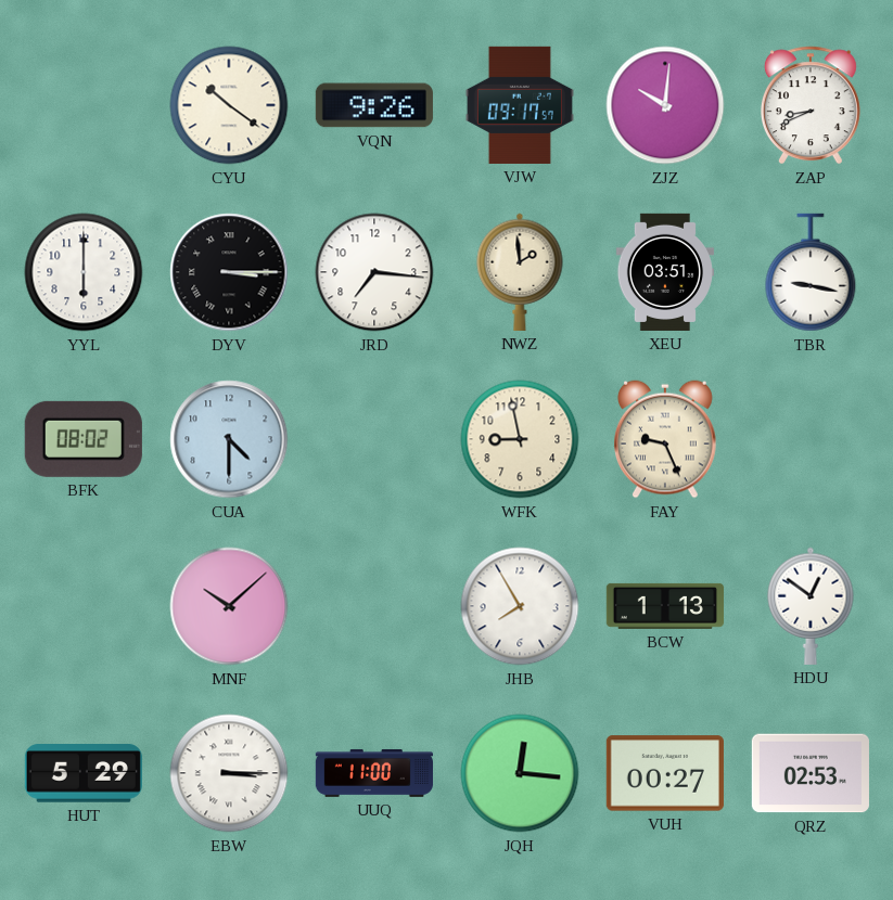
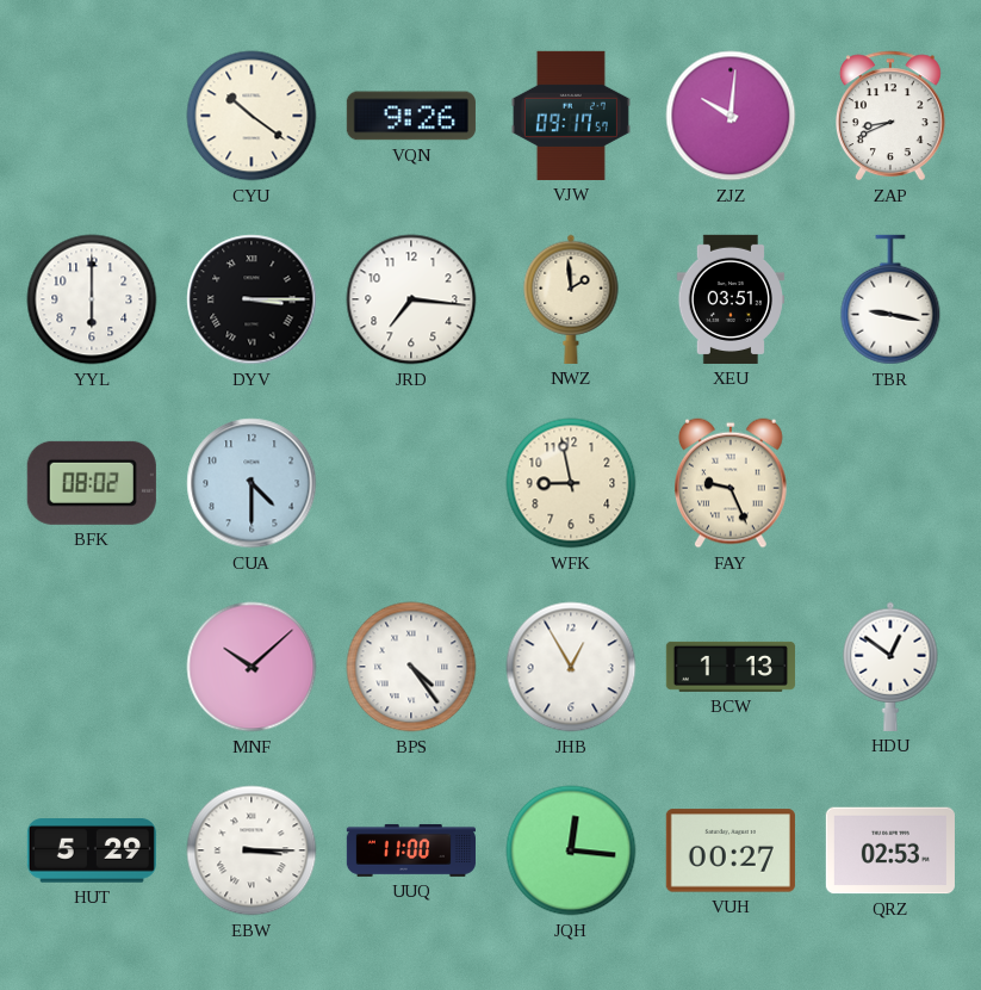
BPS: none -> 4:24 (411, 667)
JHB: 7:55 -> 12:55 (571, 667)
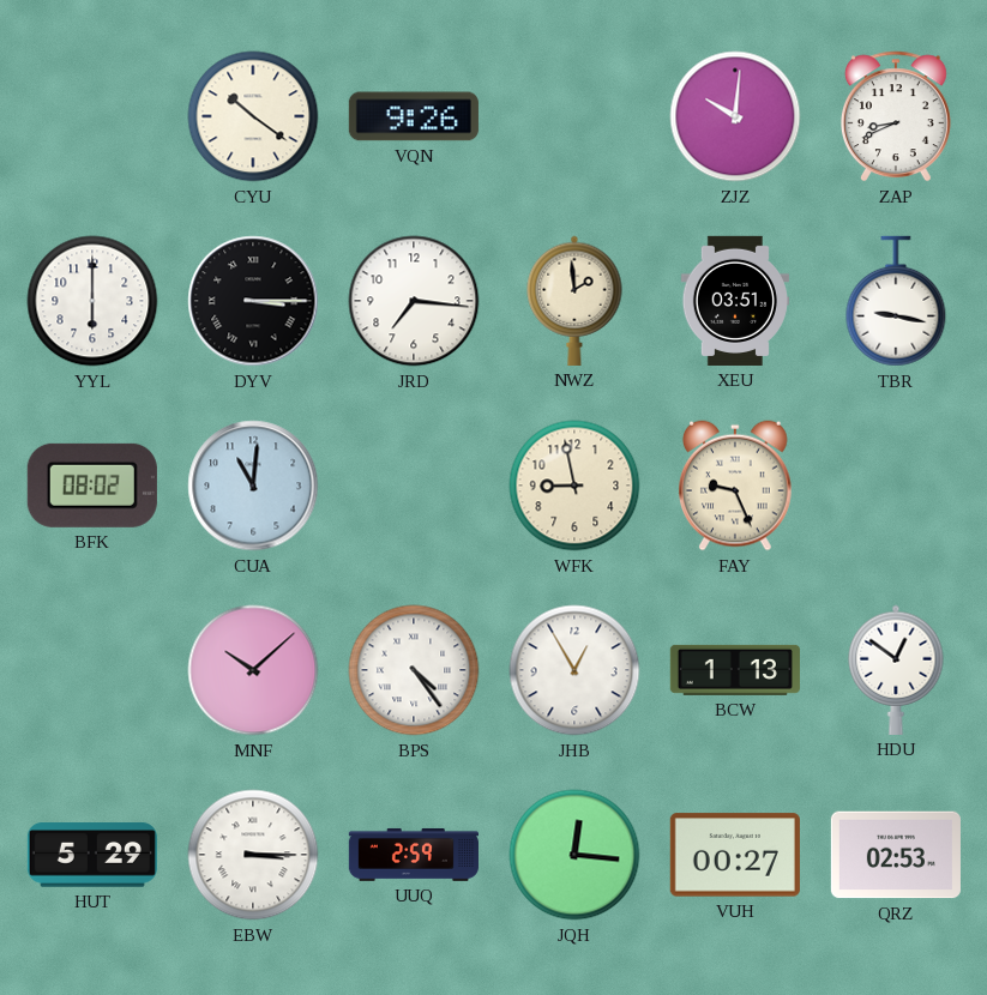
VJW: 09:17 -> none (571, 116)
CUA: 4:30 -> 11:01 (253, 486)
UUQ: 11:00 -> 2:59 (414, 855)
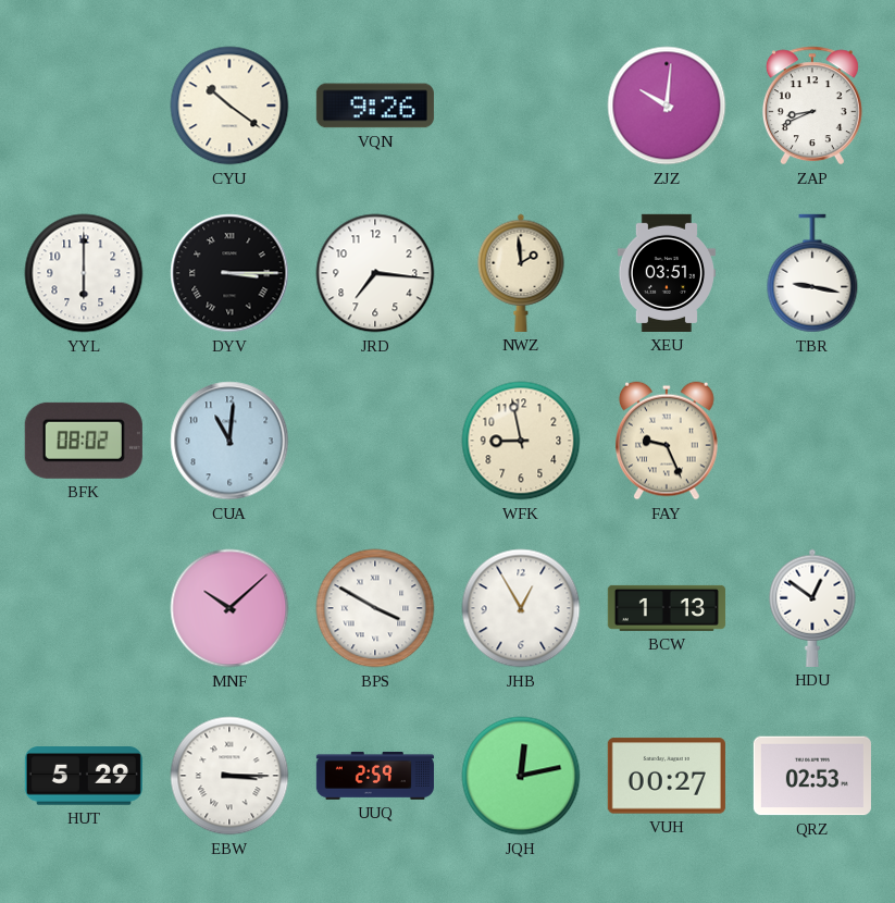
BPS: 4:24 -> 3:50 (375, 608)
JQH: 12:16 -> 12:13 (521, 776)
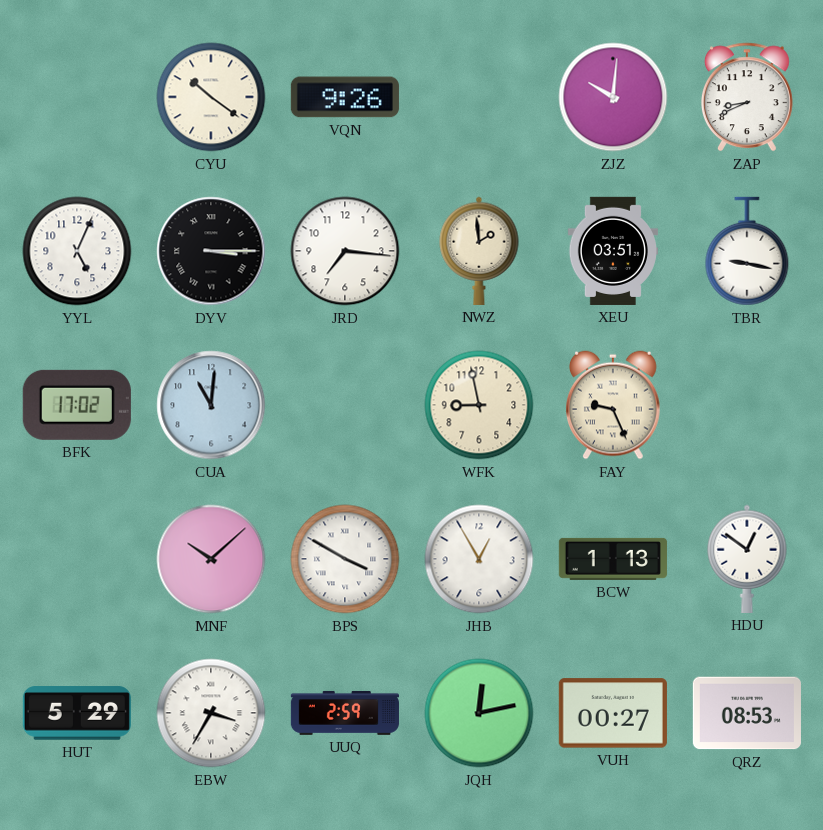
YYL: 6:00 -> 5:04 (77, 251)
BFK: 08:02 -> 17:02 (77, 405)
EBW: 3:15 -> 3:35 (211, 713)
QRZ: 02:53 -> 08:53 (747, 713)
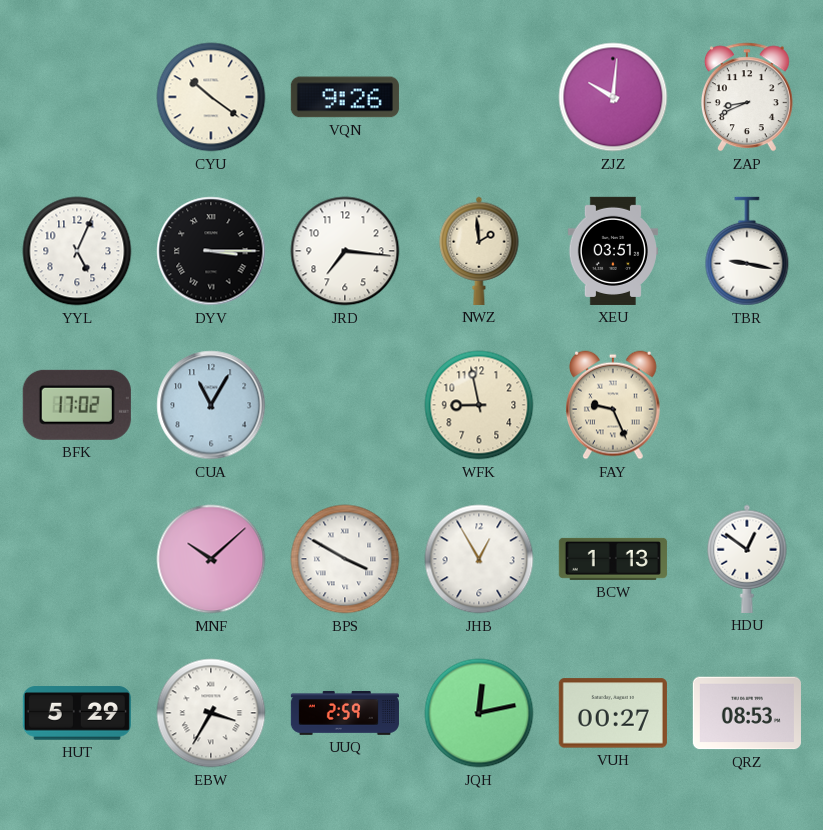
CUA: 11:01 -> 11:05 (211, 405)
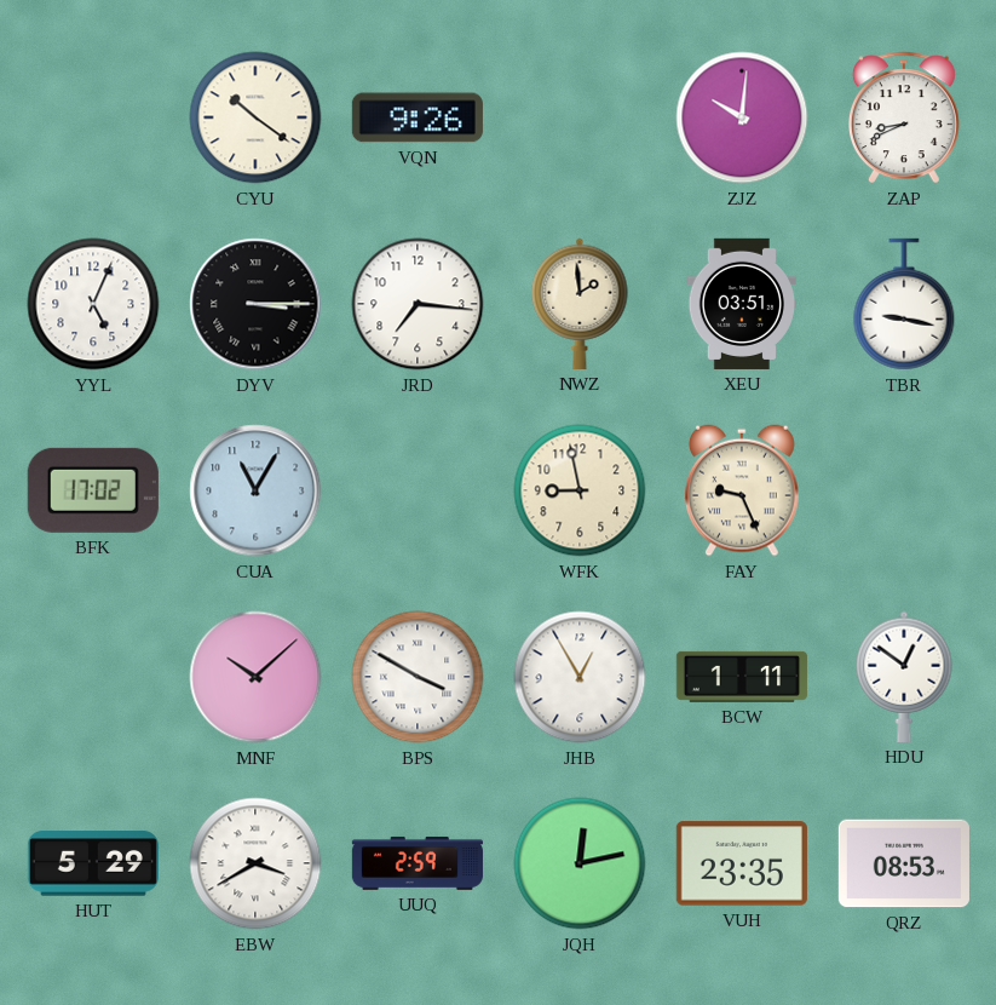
BCW: 1:13 -> 1:11 (742, 677)
EBW: 3:35 -> 3:40 (255, 863)
VUH: 00:27 -> 23:35 (742, 863)
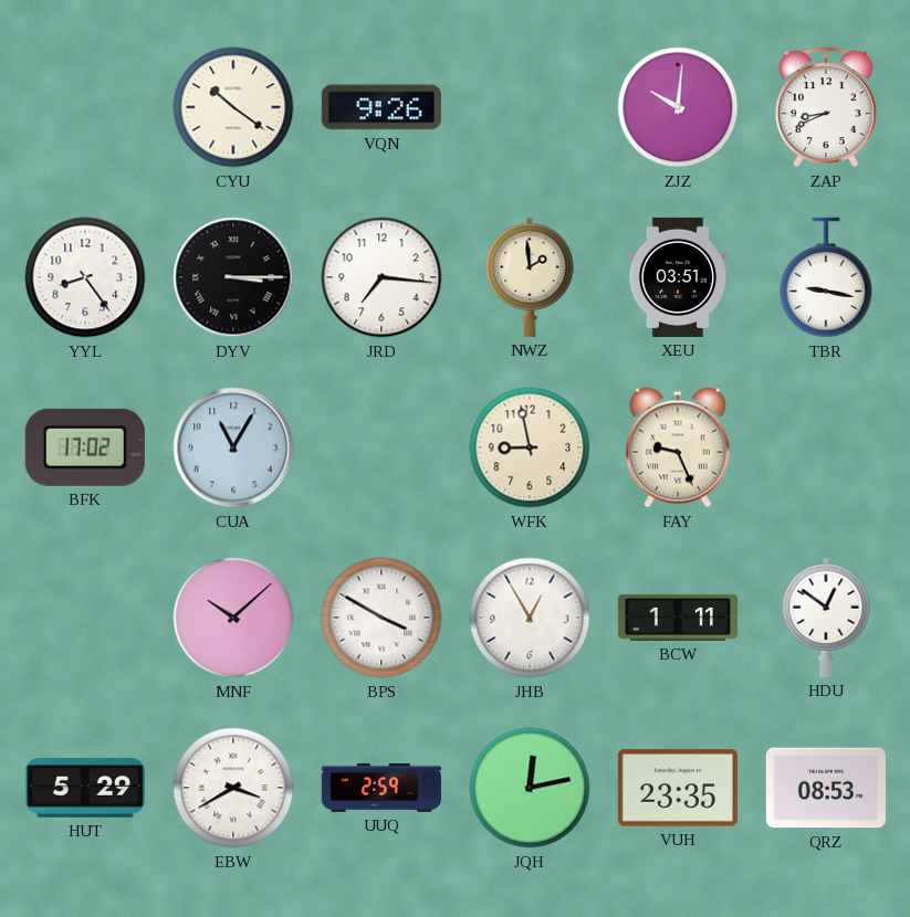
YYL: 5:04 -> 8:24 (85, 277)
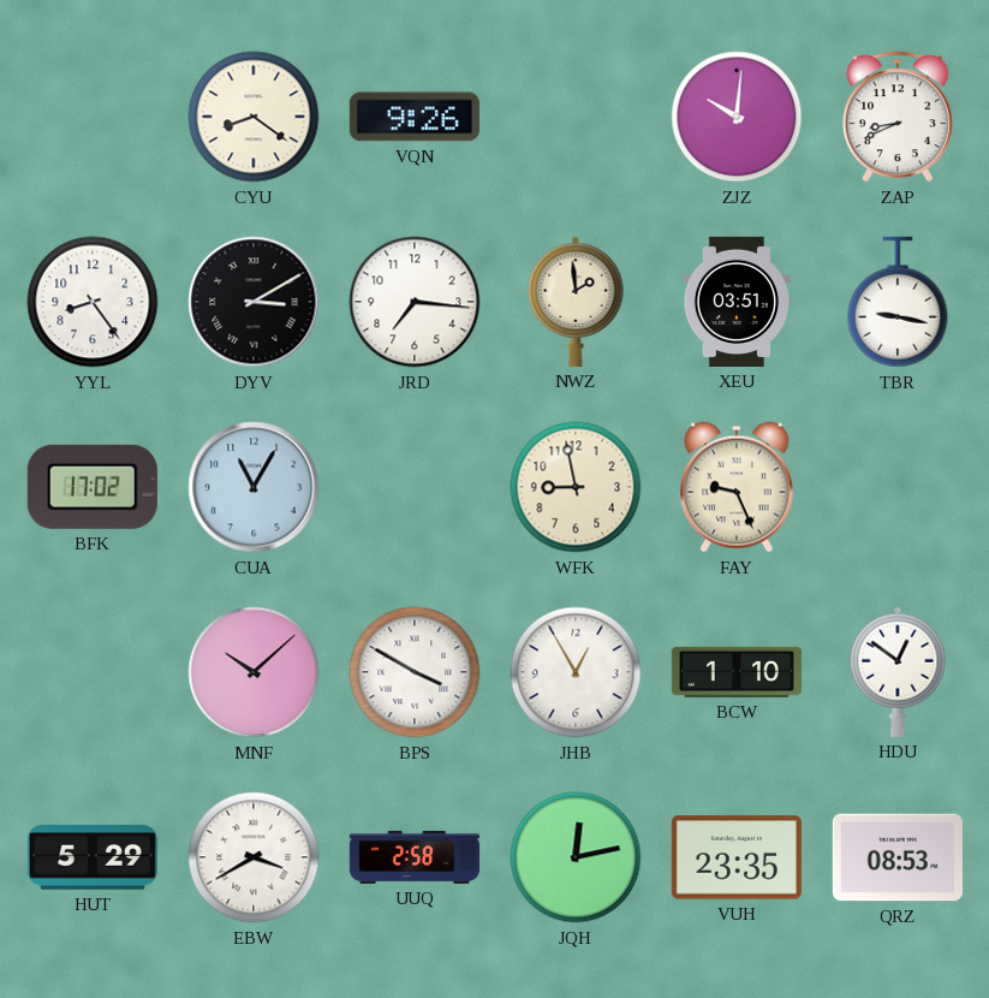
CYU: 10:21 -> 8:21 (254, 117)
DYV: 3:15 -> 3:10 (254, 302)
BCW: 1:11 -> 1:10 (737, 672)
UUQ: 2:59 -> 2:58 (415, 857)
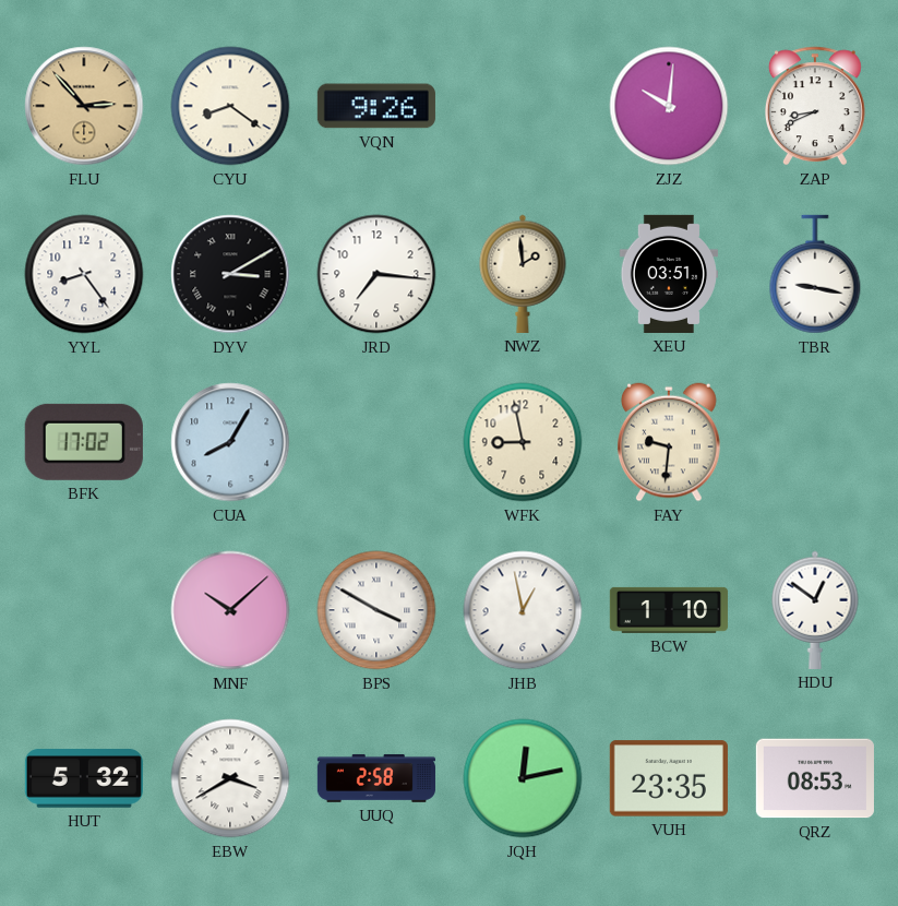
FLU: none -> 2:53 (84, 106)
CUA: 11:05 -> 8:05 (230, 442)
FAY: 9:26 -> 9:31 (670, 442)
JHB: 12:55 -> 12:58 (523, 610)
HUT: 5:29 -> 5:32 (84, 778)
